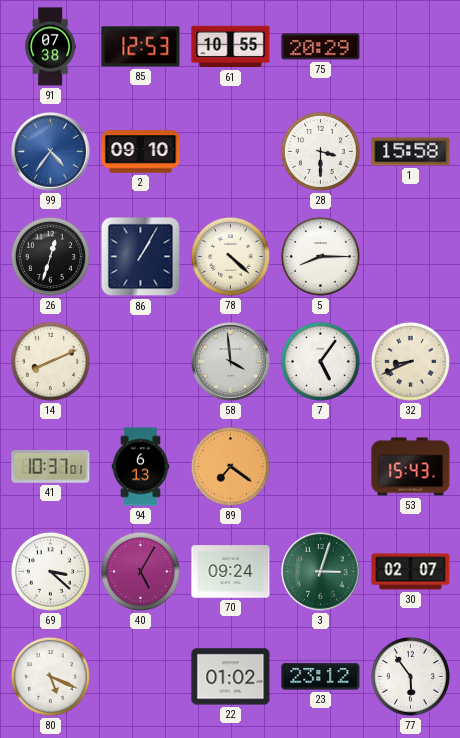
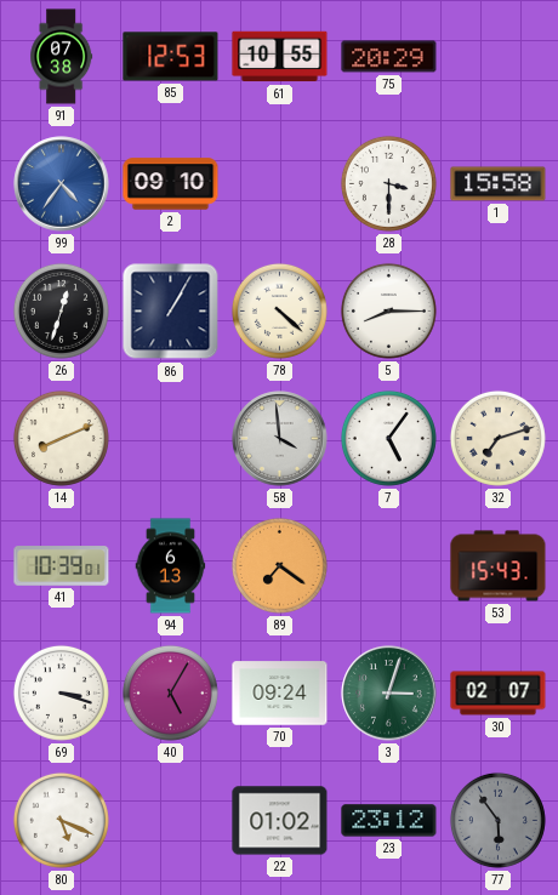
32: 8:41 -> 7:12 (497, 438)
41: 10:37 -> 10:39 (62, 566)
69: 3:22 -> 3:18 (61, 692)
77 dial: white -> grey (497, 820)
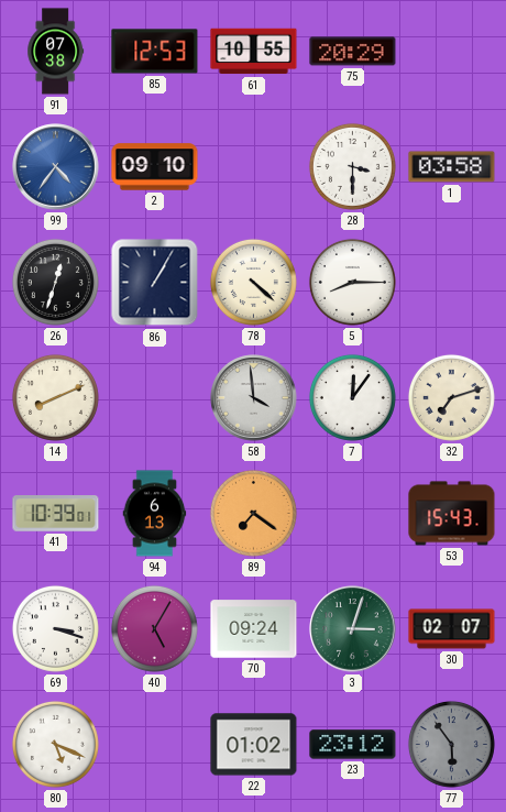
1: 15:58 -> 03:58 (452, 167)
7: 5:06 -> 12:06 (352, 397)
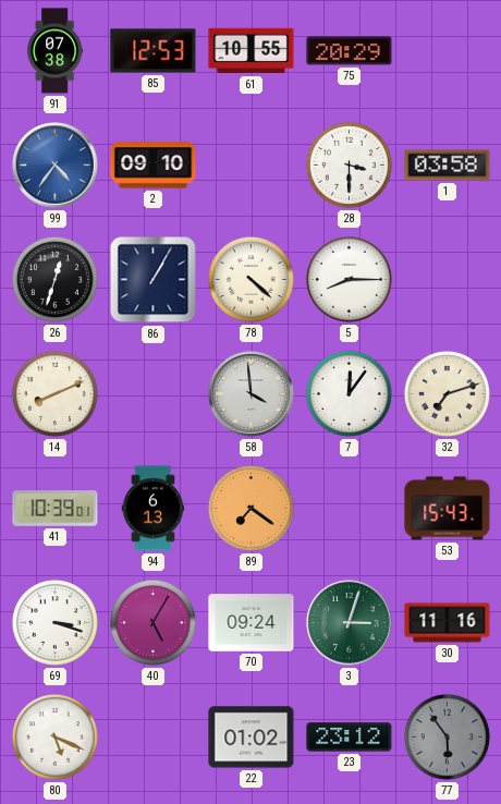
30: 02:07 -> 11:16 (448, 623)
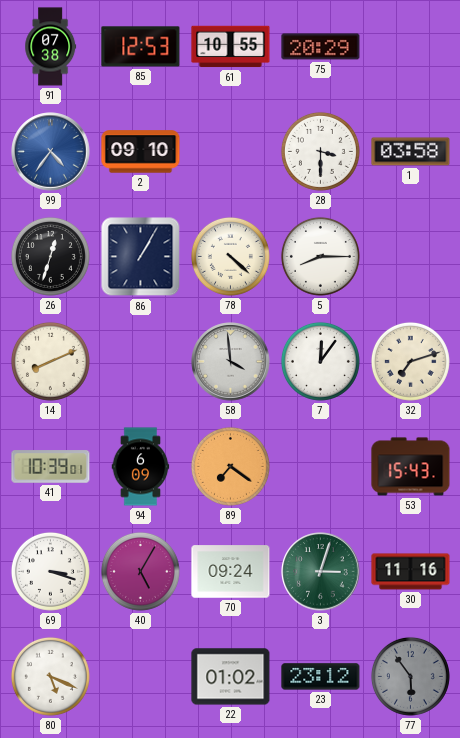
94: 6:13 -> 6:09 (141, 467)
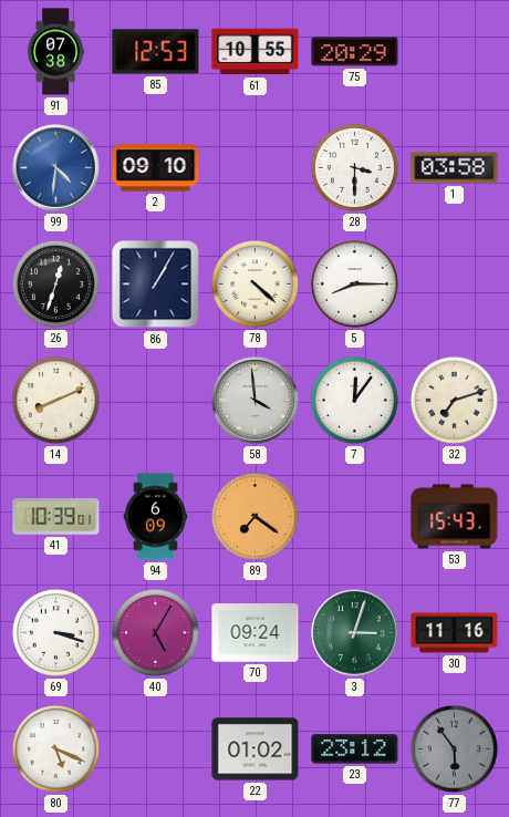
99: 4:36 -> 4:31 (56, 168)
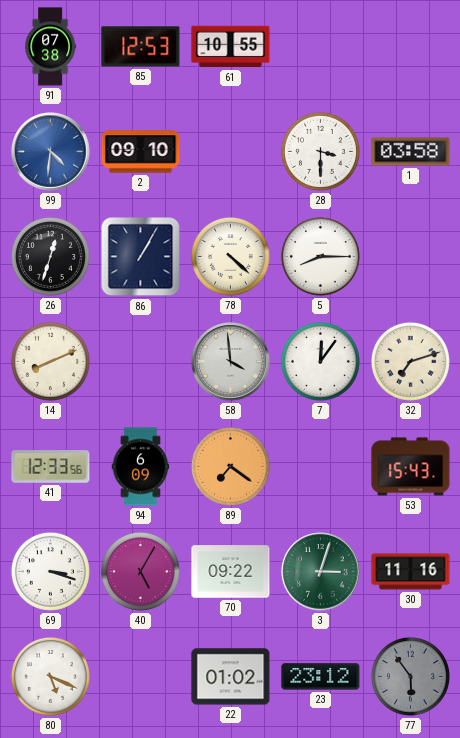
75: 20:29 -> none (355, 52)
41: 10:39 -> 12:33 (51, 467)
70: 09:24 -> 09:22 (231, 572)
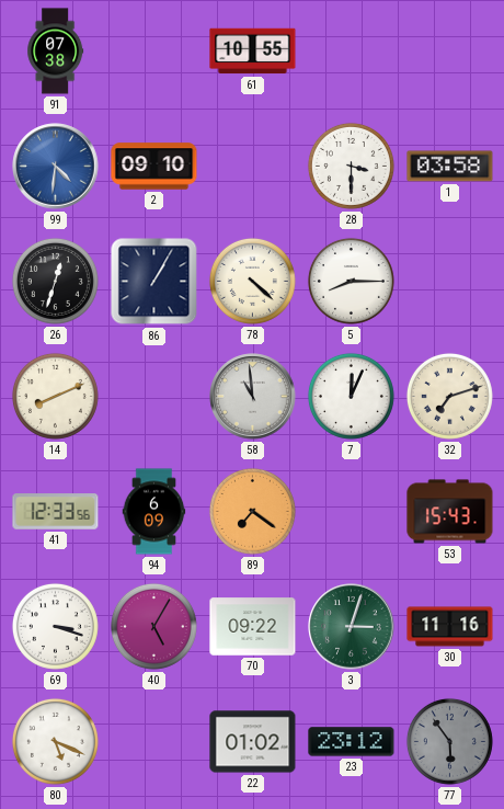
85: 12:53 -> none (141, 47)
58: 3:59 -> 10:59 (253, 397)
7: 12:06 -> 12:04 (351, 396)
